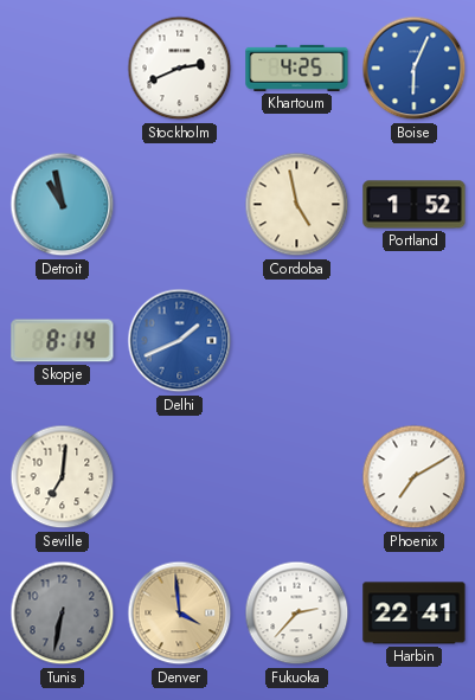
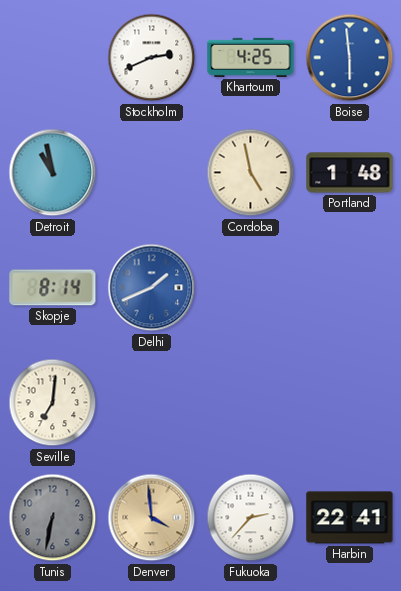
Boise: 6:04 -> 5:59 (350, 58)
Portland: 1:52 -> 1:48 (350, 173)
Phoenix: 7:10 -> none (415, 477)
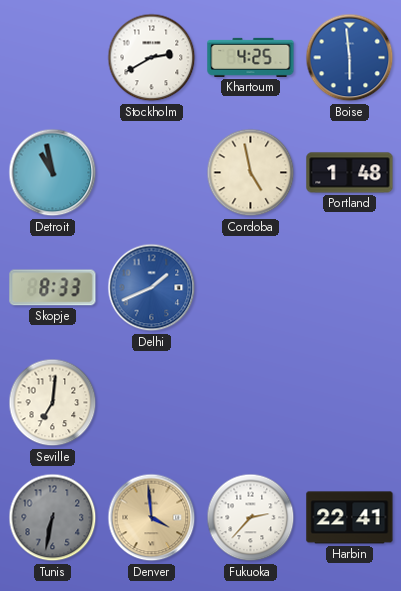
Stockholm: 2:41 -> 2:40 (152, 58)
Skopje: 8:14 -> 8:33 (53, 288)
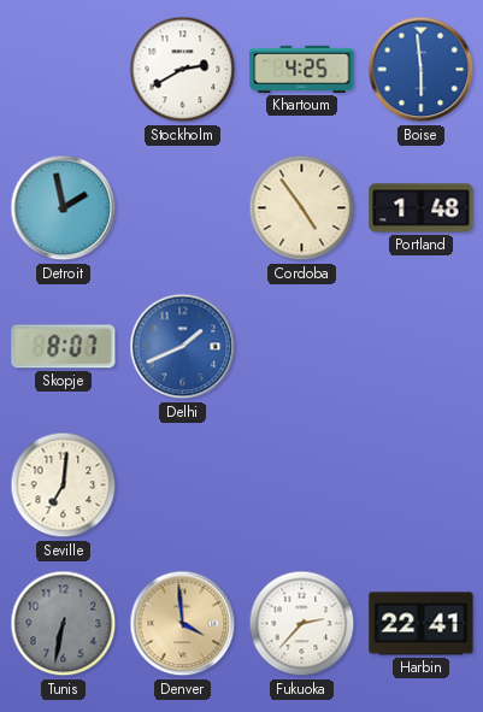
Detroit: 10:58 -> 1:58 (64, 208)
Cordoba: 4:58 -> 4:54 (302, 208)
Skopje: 8:33 -> 8:07 (64, 347)
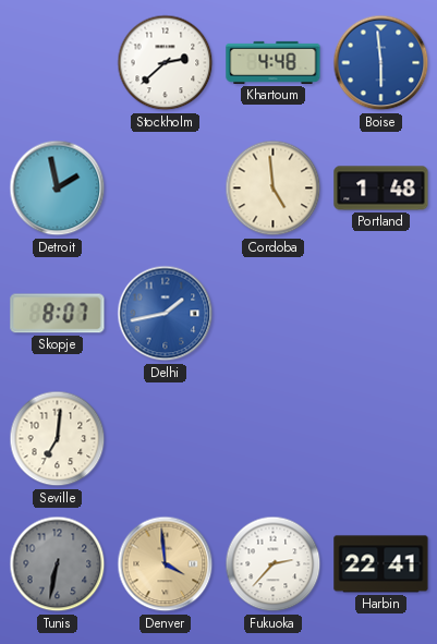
Stockholm: 2:40 -> 2:38 (166, 63)
Khartoum: 4:25 -> 4:48 (274, 62)
Cordoba: 4:54 -> 4:59 (274, 189)
Delhi: 1:41 -> 1:43 (166, 314)
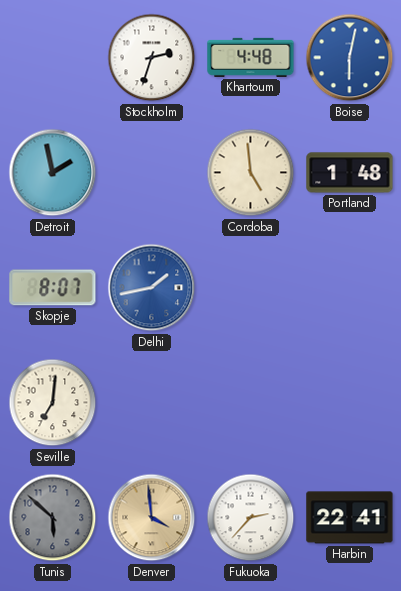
Stockholm: 2:38 -> 2:33 (152, 58)
Boise: 5:59 -> 6:02 (350, 58)
Tunis: 6:32 -> 5:52 (53, 518)
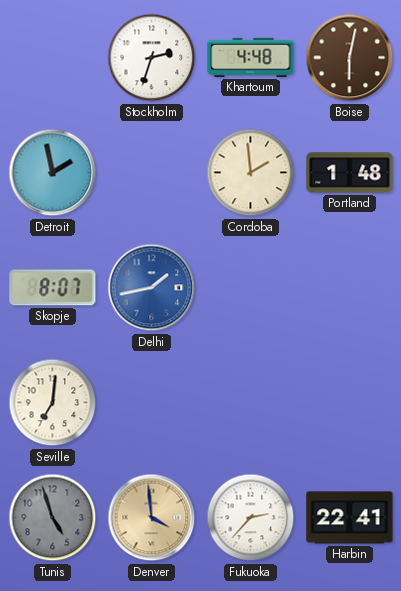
Boise dial: blue -> brown (350, 58)
Cordoba: 4:59 -> 1:59 (251, 173)
Tunis: 5:52 -> 4:57 (53, 518)
